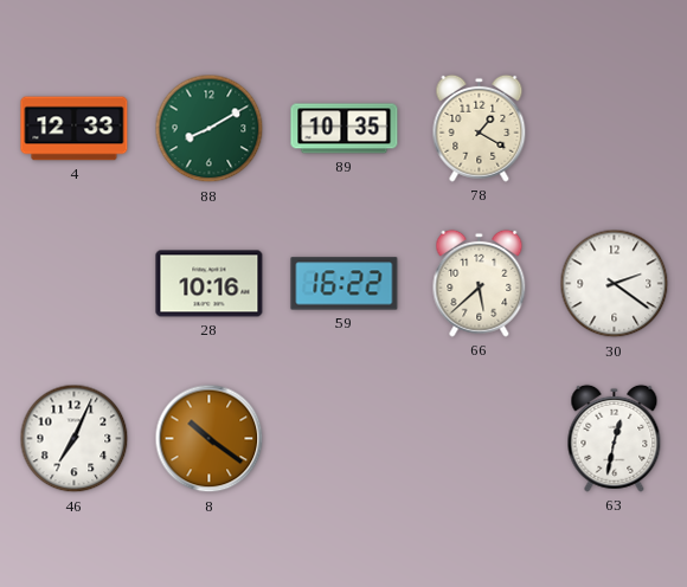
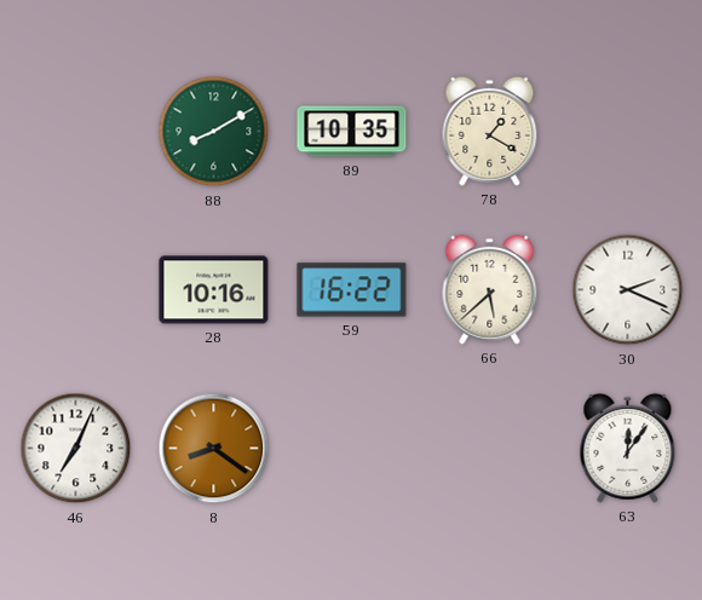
4: 12:33 -> none (75, 129)
30: 2:21 -> 2:19 (628, 290)
8: 10:21 -> 8:21 (214, 449)
63: 12:32 -> 12:06 (628, 448)
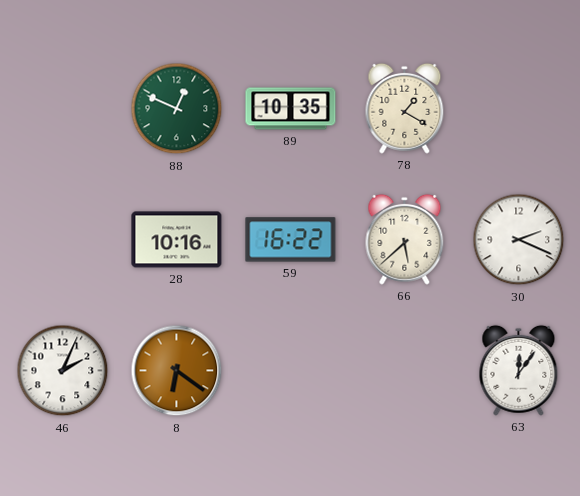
88: 8:10 -> 12:49 (177, 109)
46: 7:04 -> 2:04 (63, 371)
8: 8:21 -> 6:21 (177, 371)
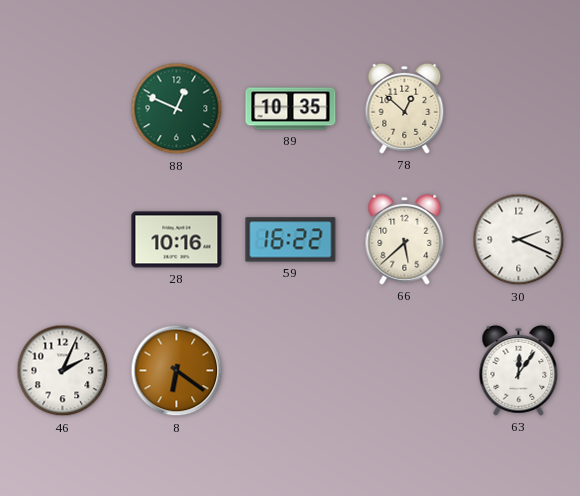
78: 1:20 -> 12:52 (405, 108)
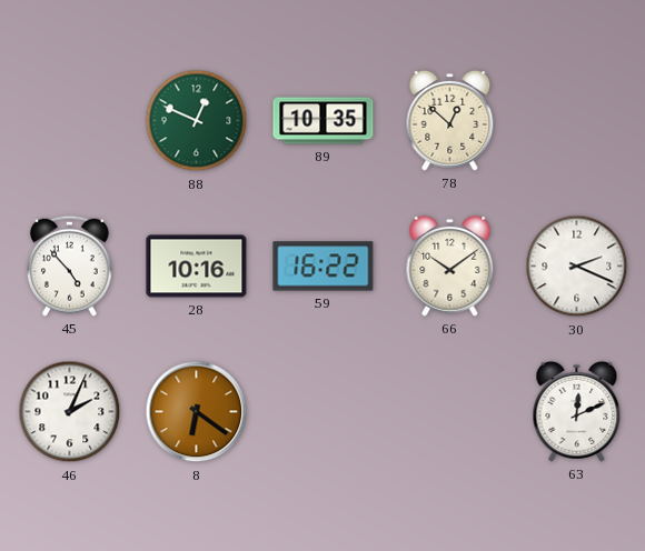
45: none -> 4:53 (70, 266)
66: 5:38 -> 10:09 (450, 266)
63: 12:06 -> 12:11 (577, 411)
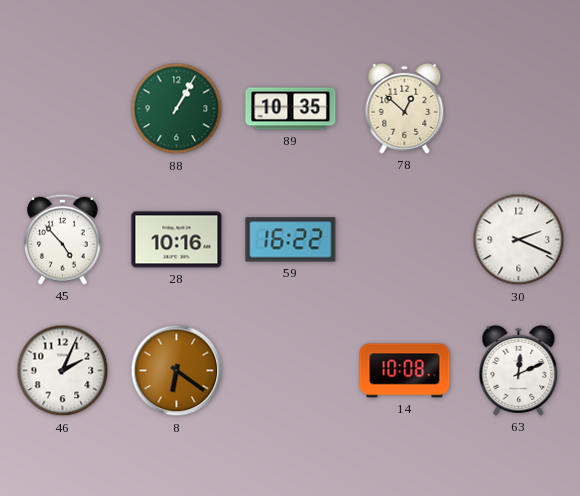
88: 12:49 -> 1:05 (177, 109)
66: 10:09 -> none (450, 266)
14: none -> 10:08 (405, 371)
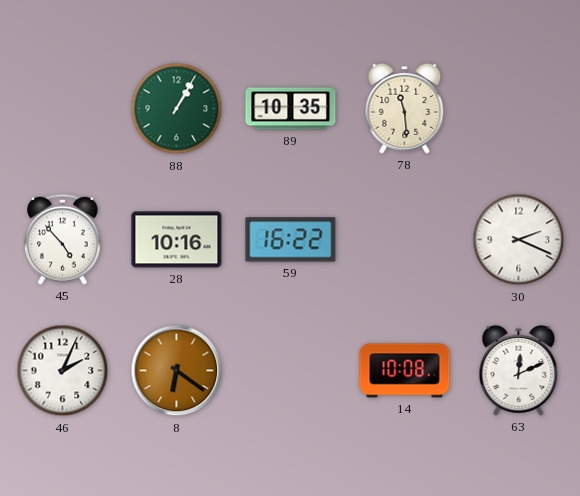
78: 12:52 -> 11:29 (405, 108)
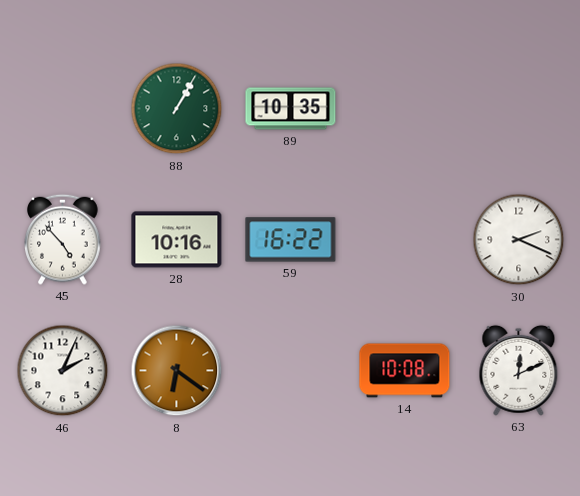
78: 11:29 -> none (405, 108)
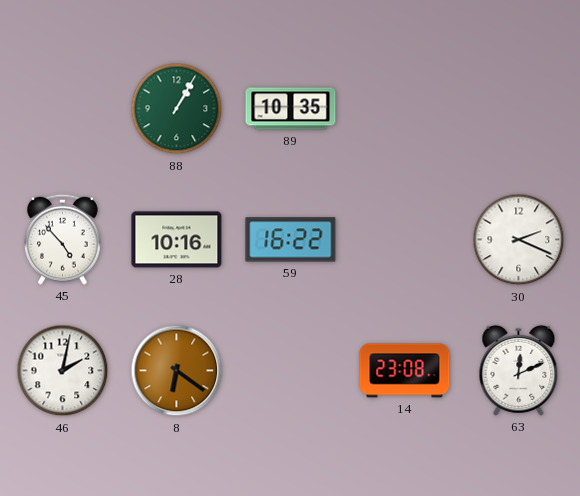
46: 2:04 -> 2:02 (63, 371)
14: 10:08 -> 23:08 (405, 371)
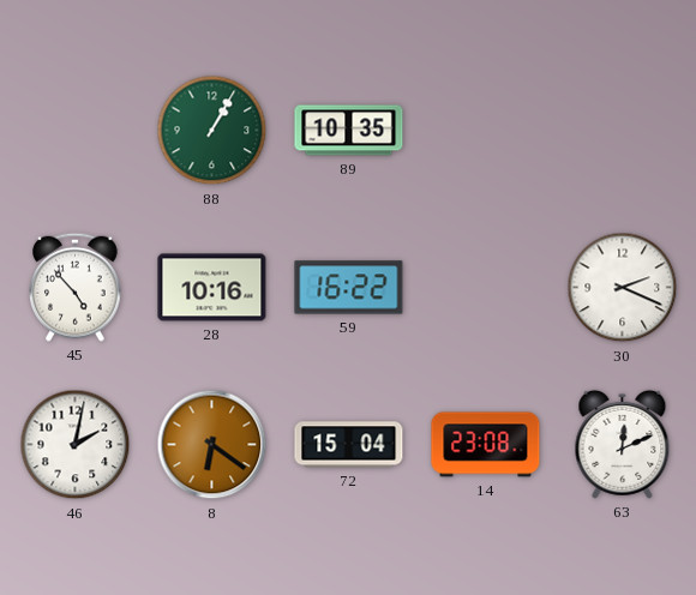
72: none -> 15:04 (349, 445)
